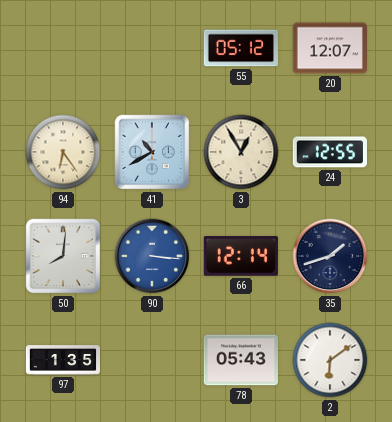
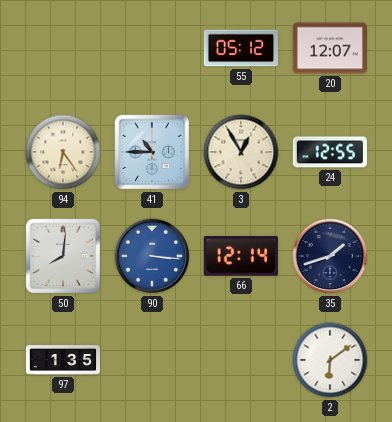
41: 10:40 -> 10:45 (152, 152)
78: 05:43 -> none (240, 360)
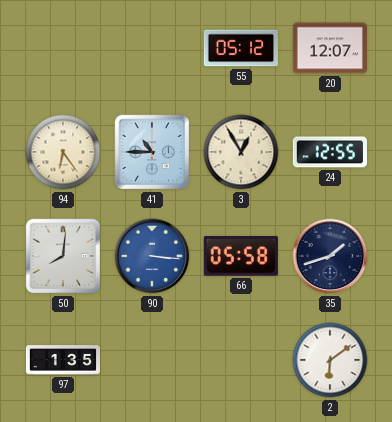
66: 12:14 -> 05:58 (241, 256)
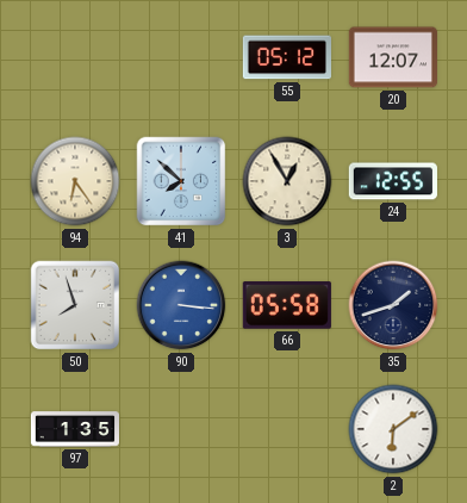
41: 10:45 -> 7:52 (181, 181)
50: 8:01 -> 7:57 (75, 305)
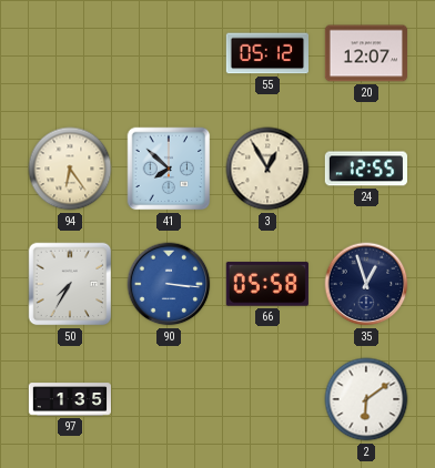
50: 7:57 -> 7:35 (70, 284)
35: 1:42 -> 12:57 (366, 284)
